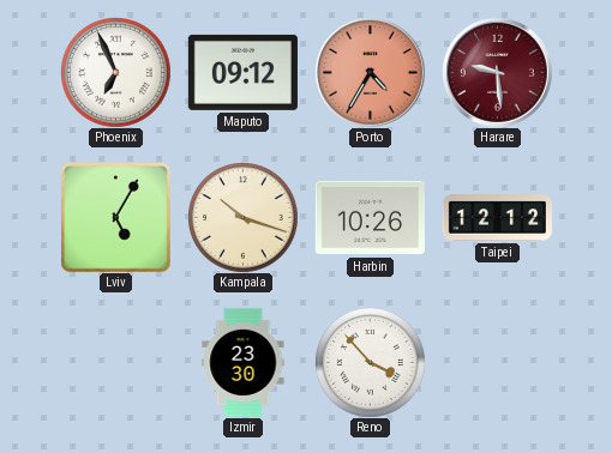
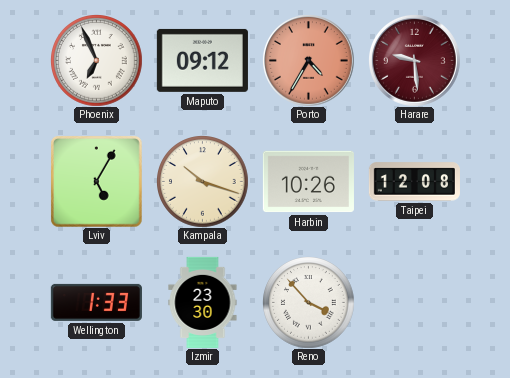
Taipei: 12:12 -> 12:08 (414, 182)
Wellington: none -> 1:33 (96, 302)
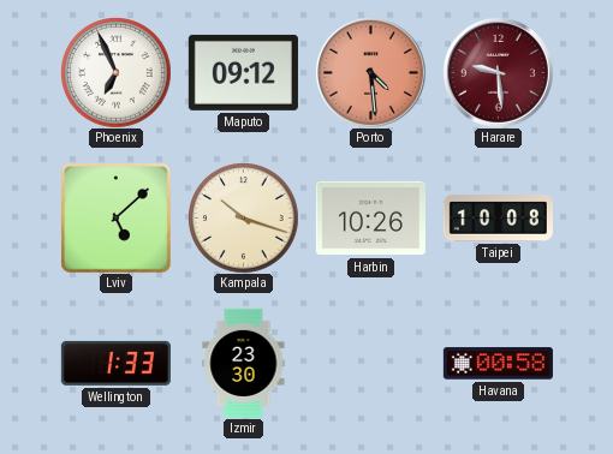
Porto: 4:35 -> 4:29 (371, 73)
Lviv: 5:05 -> 5:08 (115, 217)
Taipei: 12:08 -> 10:08 (498, 219)
Reno: 3:53 -> none (309, 303)
Havana: none -> 00:58 (498, 364)
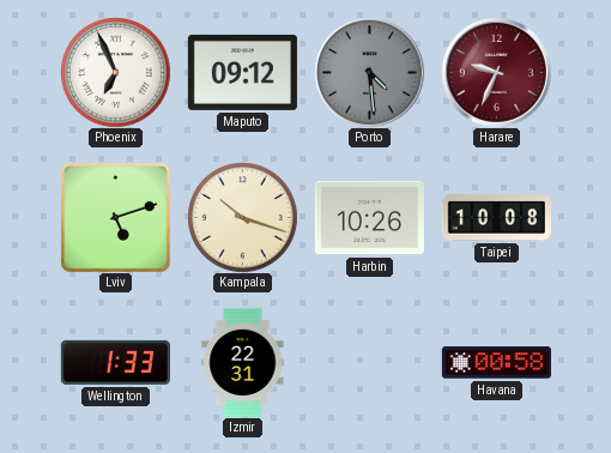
Porto dial: salmon -> grey (370, 73)
Harare: 9:29 -> 9:34 (497, 73)
Lviv: 5:08 -> 5:12 (115, 217)
Izmir: 23:30 -> 22:31 (243, 362)
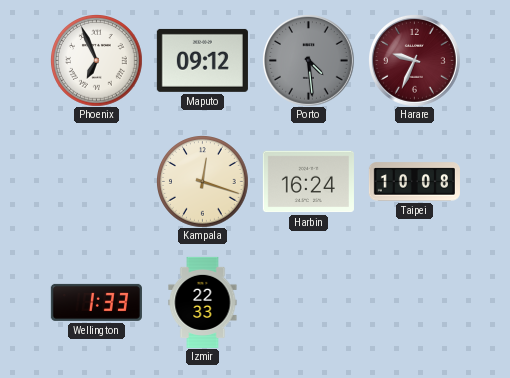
Lviv: 5:12 -> none (115, 217)
Kampala: 10:18 -> 12:18 (203, 182)
Harbin: 10:26 -> 16:24 (308, 182)
Izmir: 22:31 -> 22:33 (203, 302)
Havana: 00:58 -> none (496, 363)
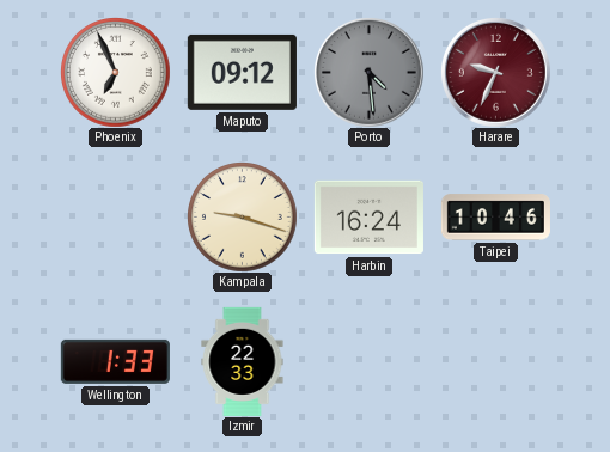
Kampala: 12:18 -> 9:18 (243, 218)
Taipei: 10:08 -> 10:46 (495, 218)
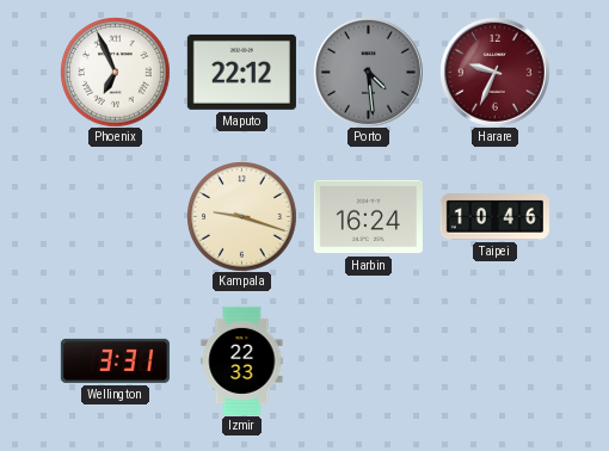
Maputo: 09:12 -> 22:12 (241, 72)
Wellington: 1:33 -> 3:31 (115, 360)
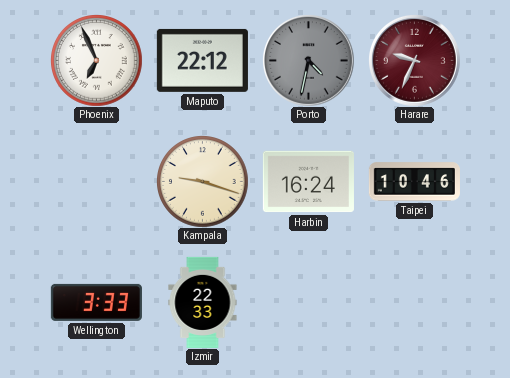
Porto: 4:29 -> 4:32 (309, 61)
Wellington: 3:31 -> 3:33 (96, 302)
